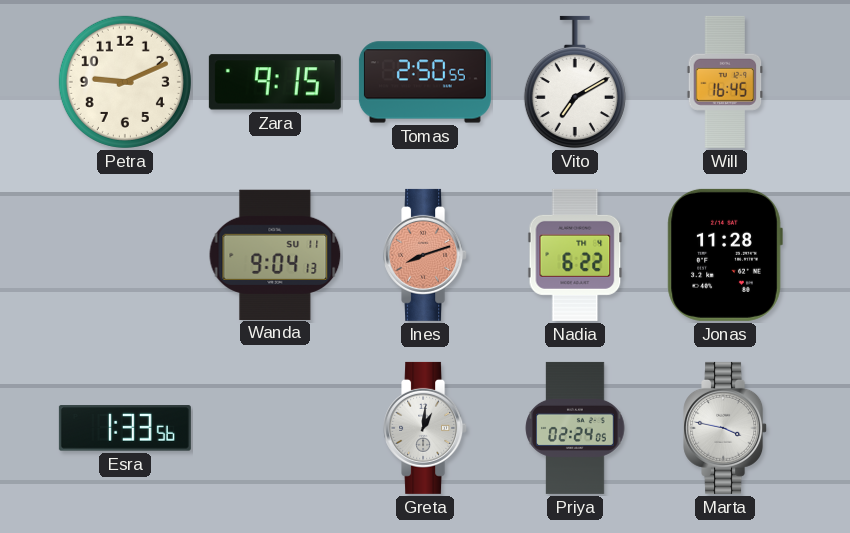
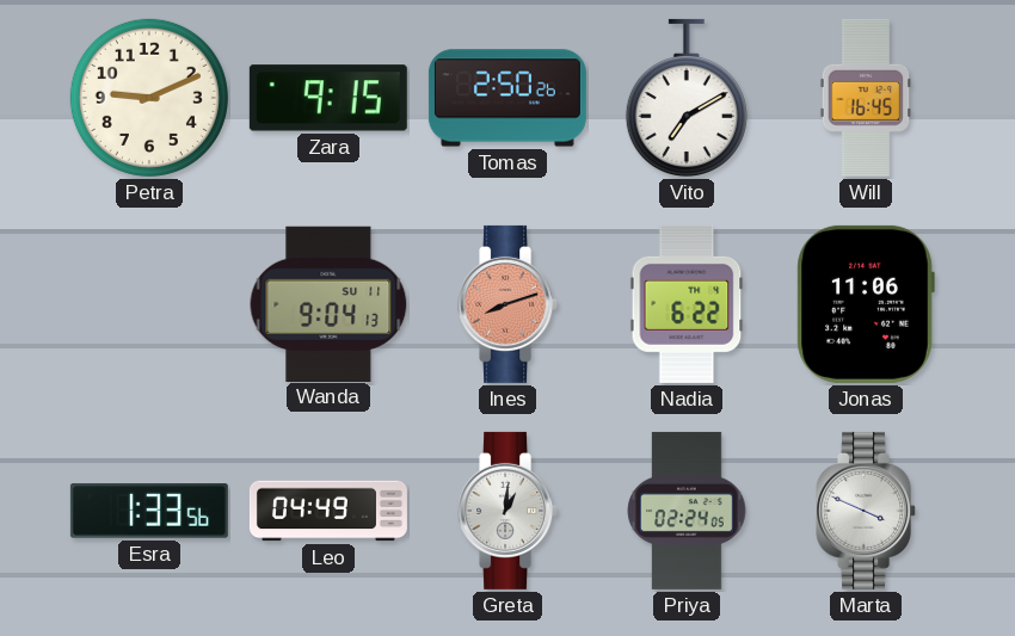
Tomas: 2:50:55 -> 2:50:26 (507, 98)
Jonas: 11:28 -> 11:06 (866, 304)
Leo: none -> 04:49 (328, 511)
Marta: 3:47 -> 3:49 (867, 511)
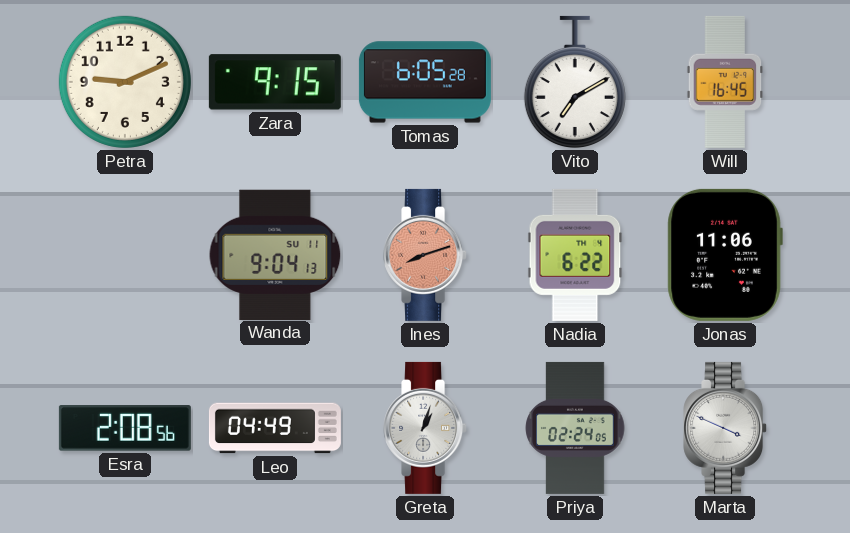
Tomas: 2:50 -> 6:05 (425, 82)
Esra: 1:33 -> 2:08 (125, 428)
Greta: 1:01 -> 1:03 (426, 428)
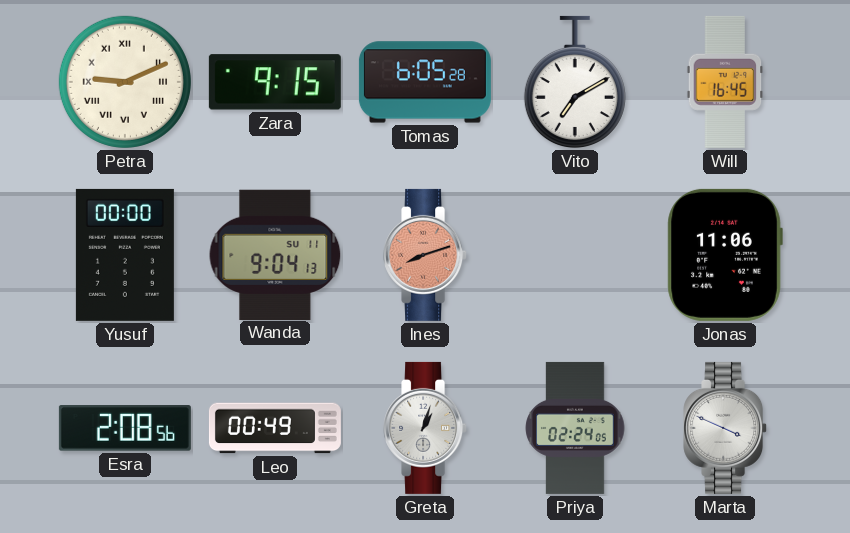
Petra numerals: Arabic -> Roman (125, 82)
Yusuf: none -> 00:00 (125, 255)
Nadia: 6:22 -> none (575, 255)
Leo: 04:49 -> 00:49 (275, 428)
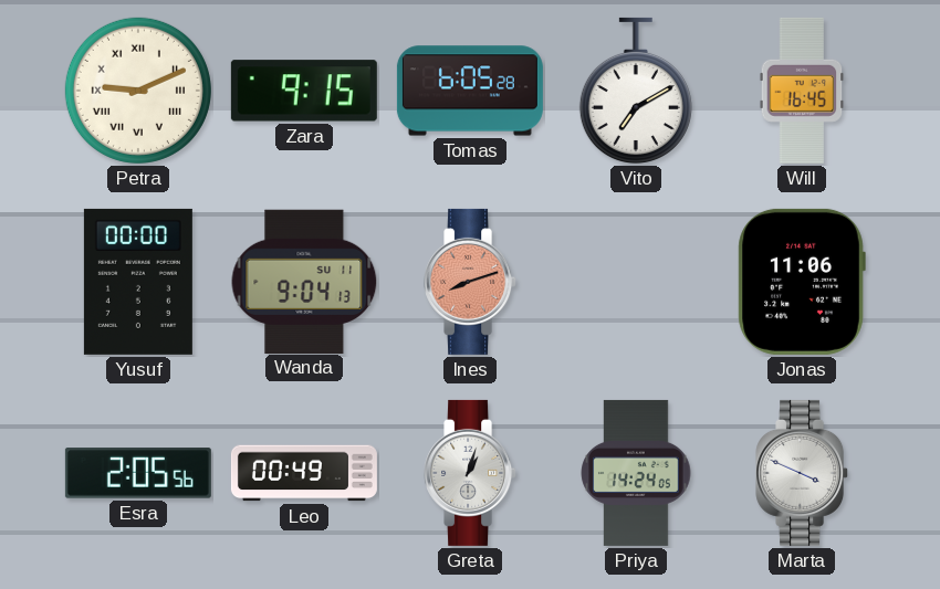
Esra: 2:08 -> 2:05 (138, 473)
Priya: 02:24 -> 14:24 (636, 473)
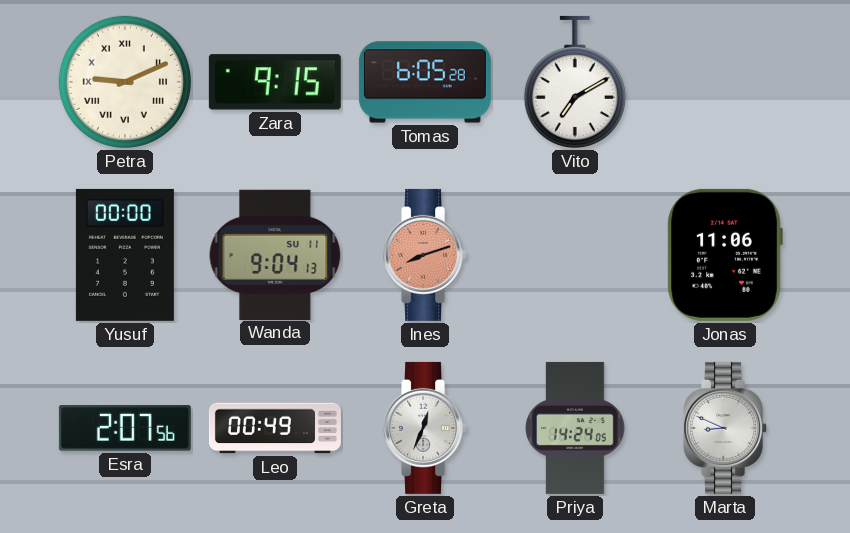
Will: 16:45 -> none (802, 91)
Esra: 2:05 -> 2:07 (125, 428)
Greta: 1:03 -> 12:34 (426, 428)
Marta: 3:49 -> 8:49 (726, 428)
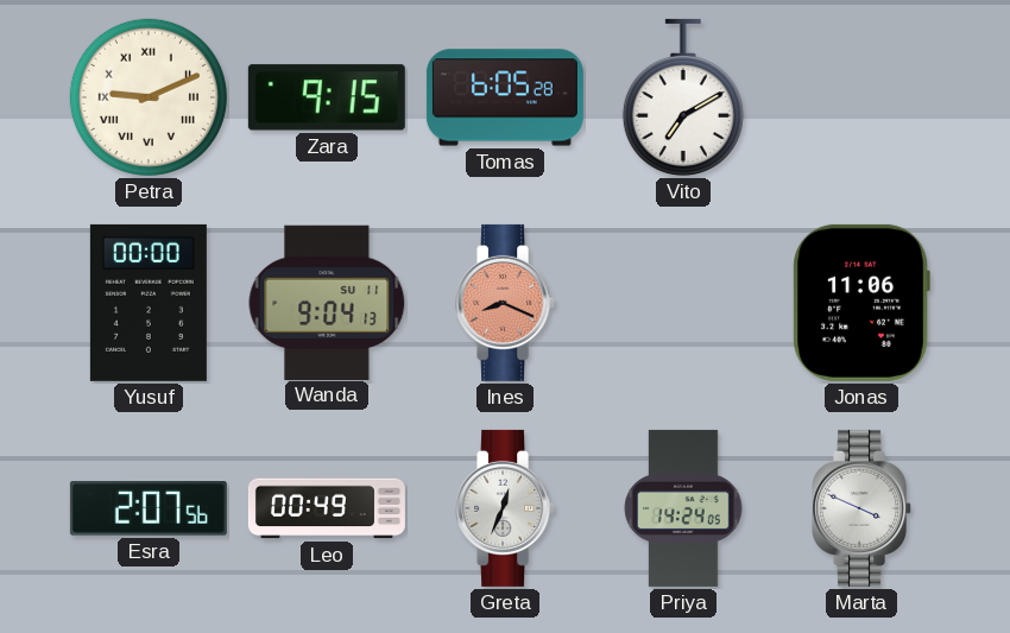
Ines: 8:12 -> 8:19 (506, 303)
Marta: 8:49 -> 3:49 (863, 508)
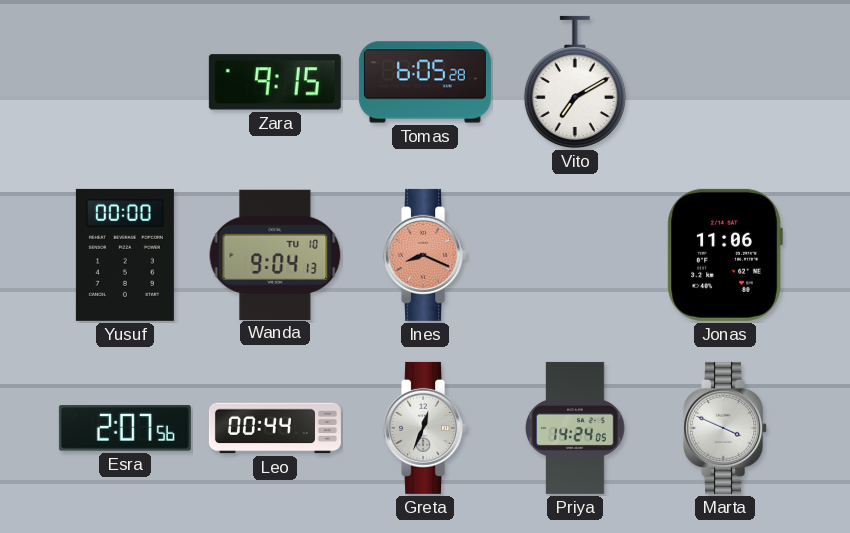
Petra: 9:11 -> none (149, 97)
Wanda date: SU 11 -> TU 10 (275, 254)
Leo: 00:49 -> 00:44 (275, 428)
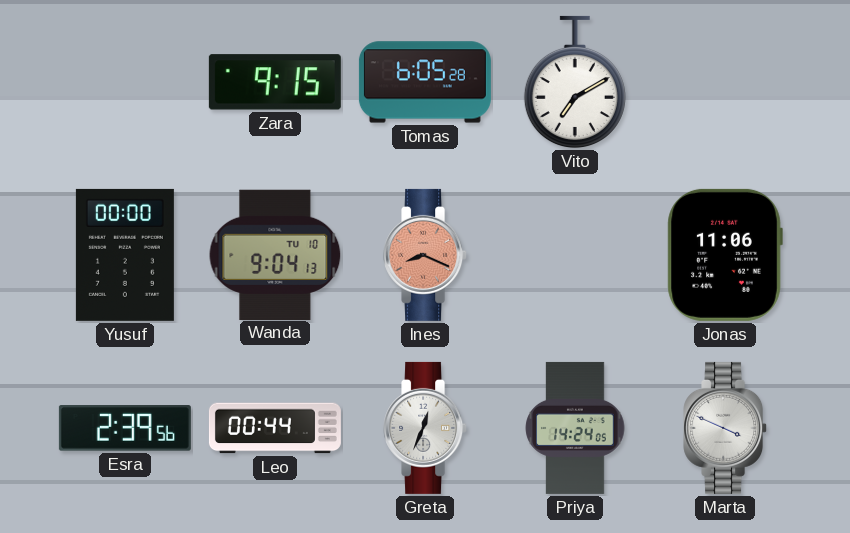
Esra: 2:07 -> 2:39 (125, 428)
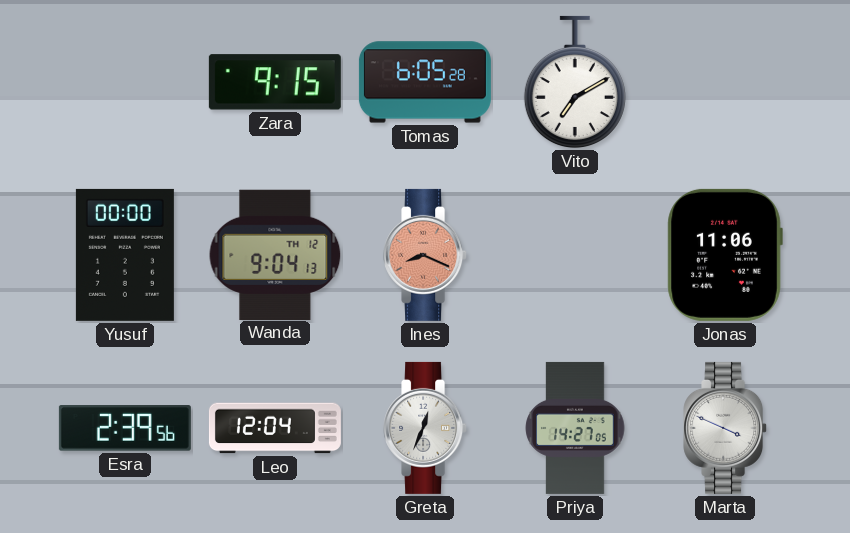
Wanda date: TU 10 -> TH 12 (275, 254)
Leo: 00:44 -> 12:04 (275, 428)
Priya: 14:24 -> 14:27 (575, 428)
